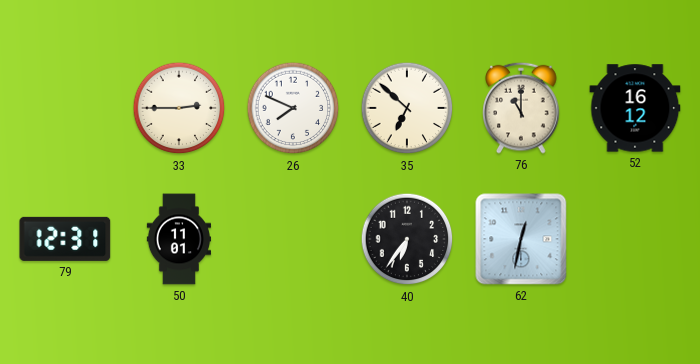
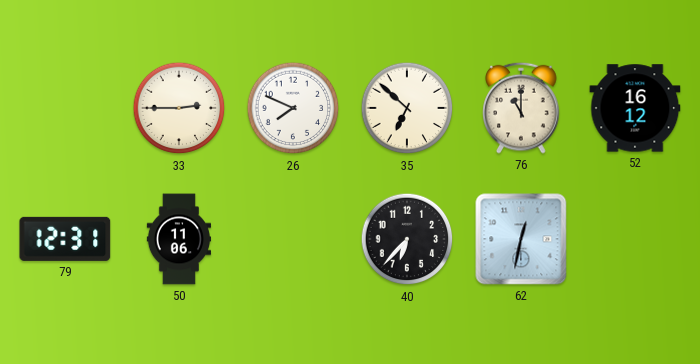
50: 11:01 -> 11:06 (178, 239)
40: 6:36 -> 6:37 (407, 239)
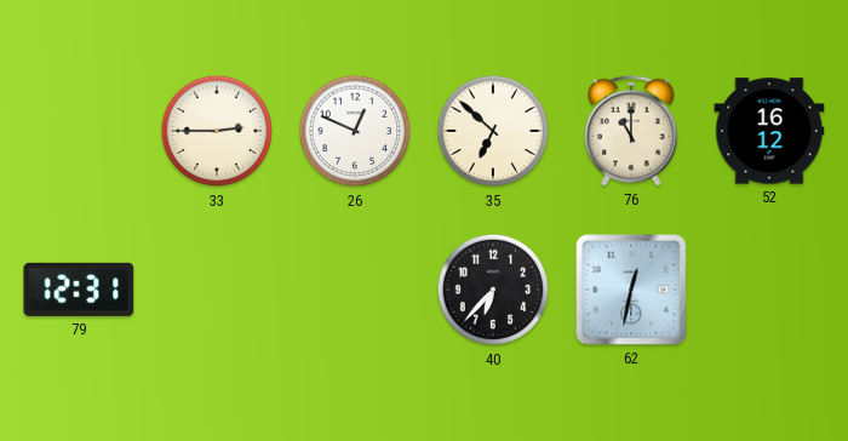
26: 7:49 -> 12:49 (355, 131)
50: 11:06 -> none (178, 239)
